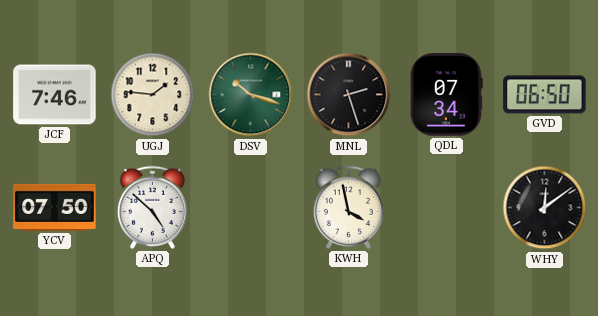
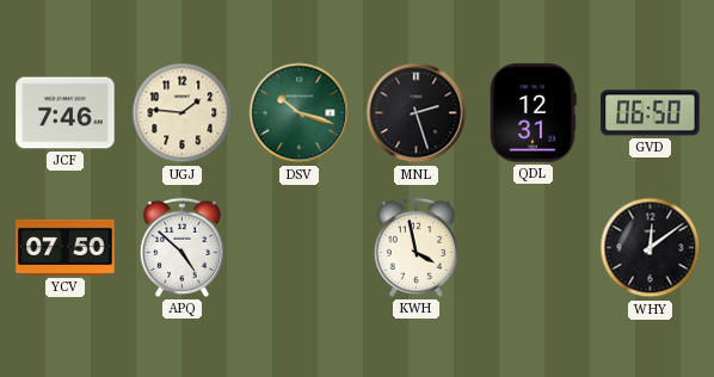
QDL: 07:34 -> 12:31 (534, 113)
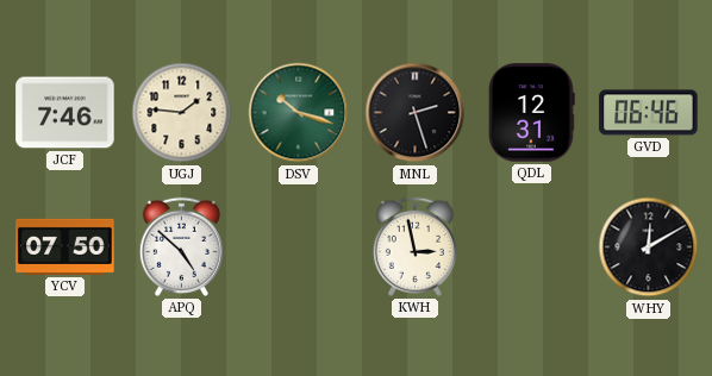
GVD: 06:50 -> 06:46 (649, 113)
KWH: 3:58 -> 2:58 (414, 246)
WHY: 12:09 -> 12:10 (649, 247)
